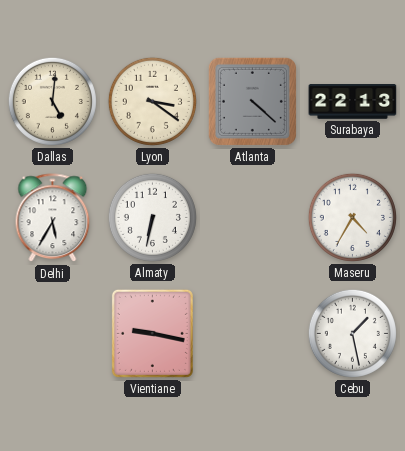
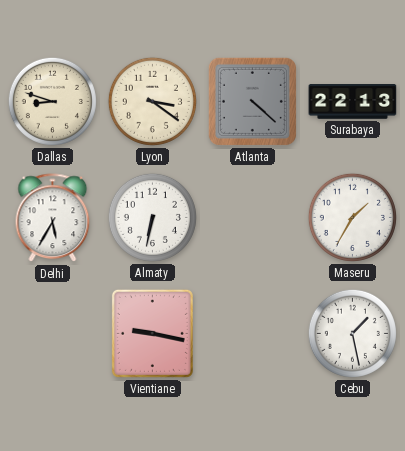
Dallas: 5:01 -> 8:48 (52, 101)
Maseru: 4:35 -> 1:35 (352, 217)
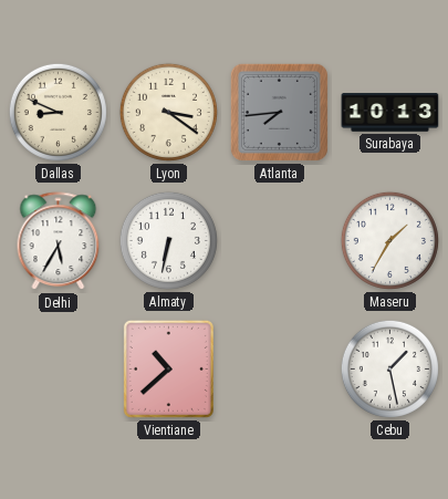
Dallas: 8:48 -> 8:49 (58, 112)
Atlanta: 4:22 -> 7:44 (279, 112)
Surabaya: 22:13 -> 10:13 (390, 113)
Vientiane: 9:17 -> 10:38 (168, 368)
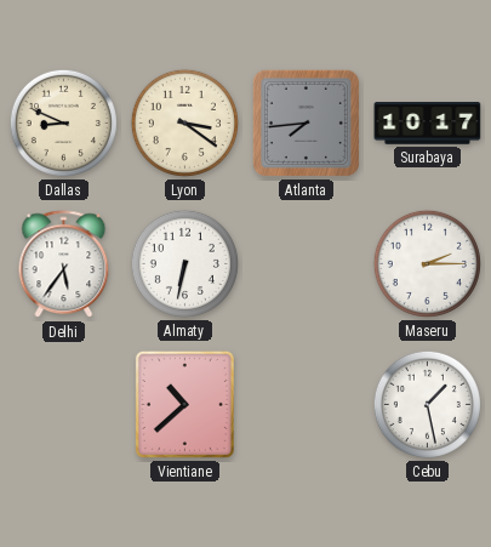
Surabaya: 10:13 -> 10:17 (428, 124)
Delhi: 5:35 -> 5:36 (64, 264)
Maseru: 1:35 -> 2:15 (427, 263)
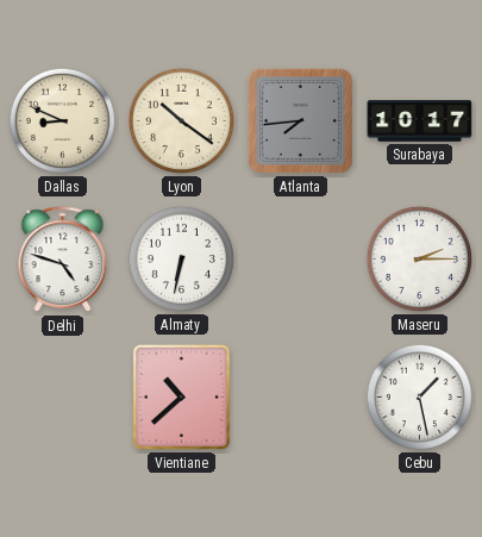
Lyon: 3:21 -> 10:21 (181, 120)
Delhi: 5:36 -> 4:48 (63, 260)
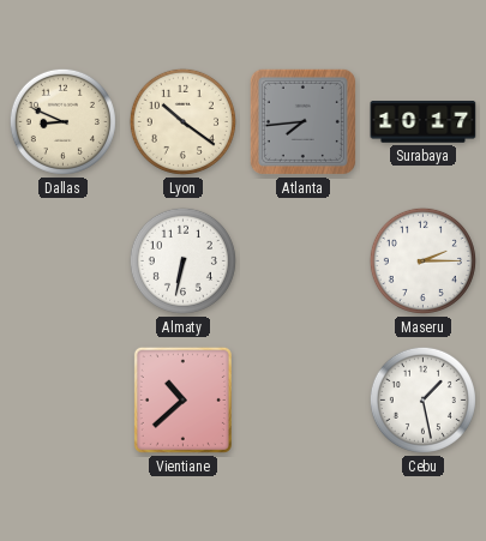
Delhi: 4:48 -> none (63, 260)
